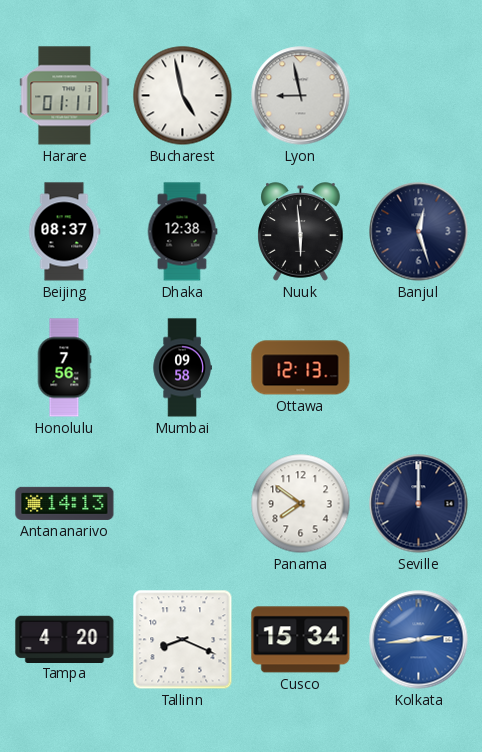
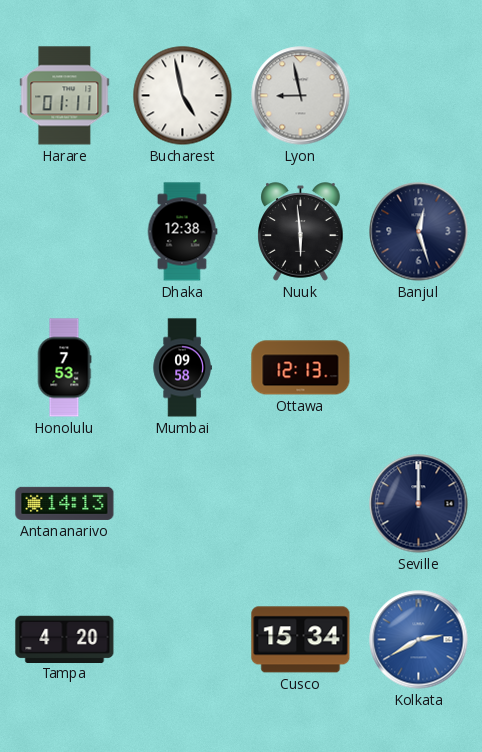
Beijing: 08:37 -> none (64, 232)
Honolulu: 7:56 -> 7:53 (64, 368)
Panama: 7:51 -> none (301, 504)
Tallinn: 8:19 -> none (183, 640)
Kolkata: 2:44 -> 2:40 (419, 640)
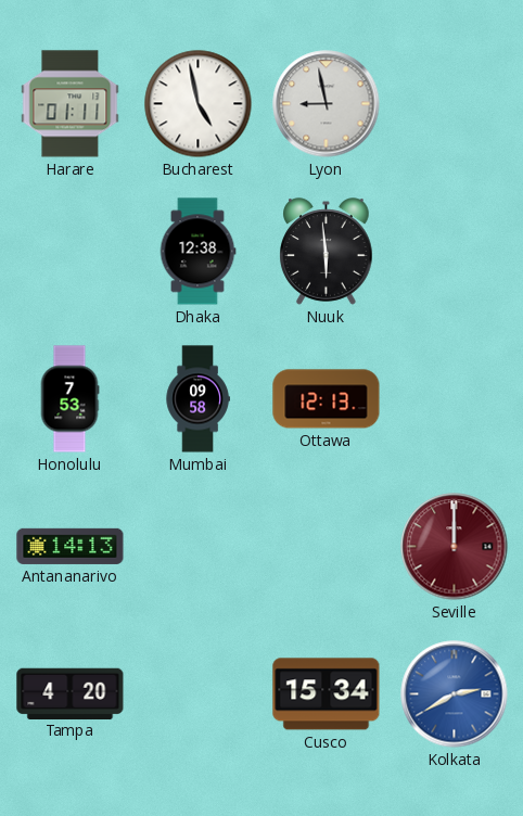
Banjul: 12:27 -> none (419, 232)
Seville dial: navy -> burgundy (455, 547)
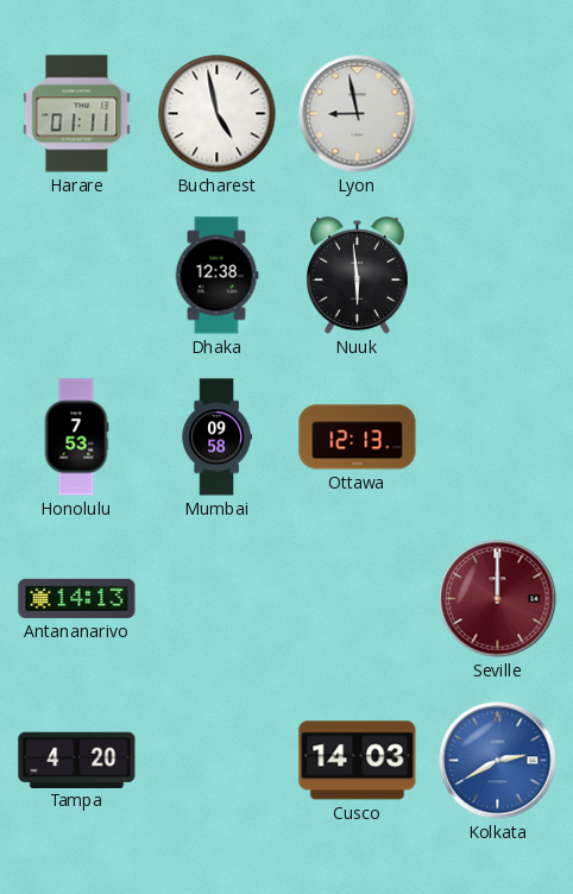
Cusco: 15:34 -> 14:03 (358, 761)
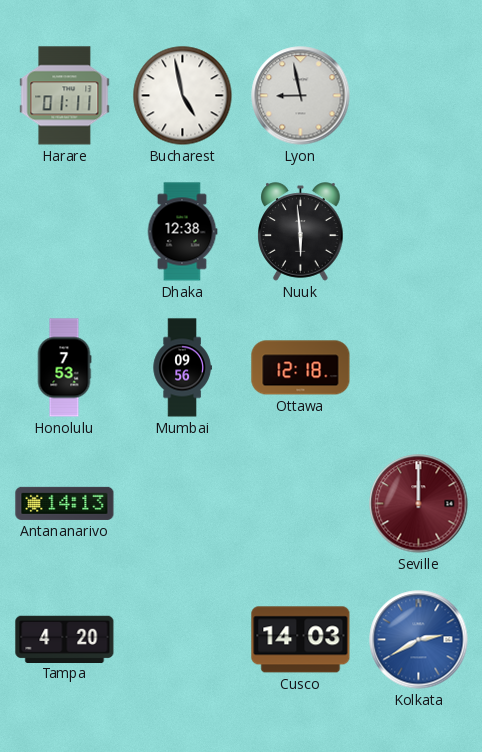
Mumbai: 09:58 -> 09:56 (182, 368)
Ottawa: 12:13 -> 12:18 (301, 368)
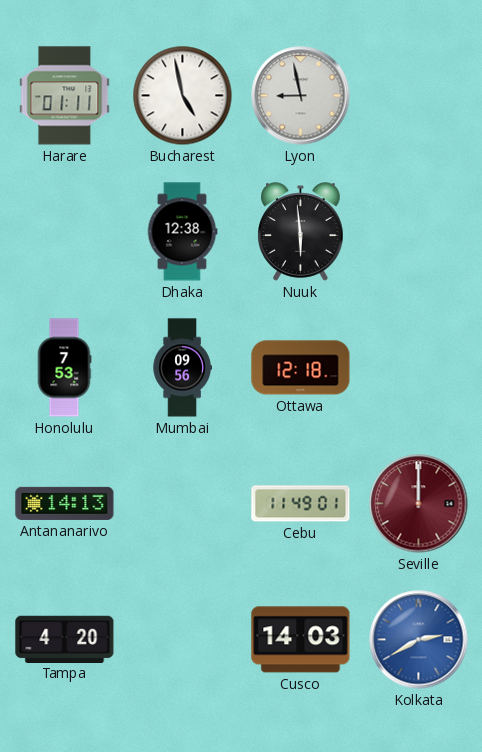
Cebu: none -> 11:49 (301, 504)
